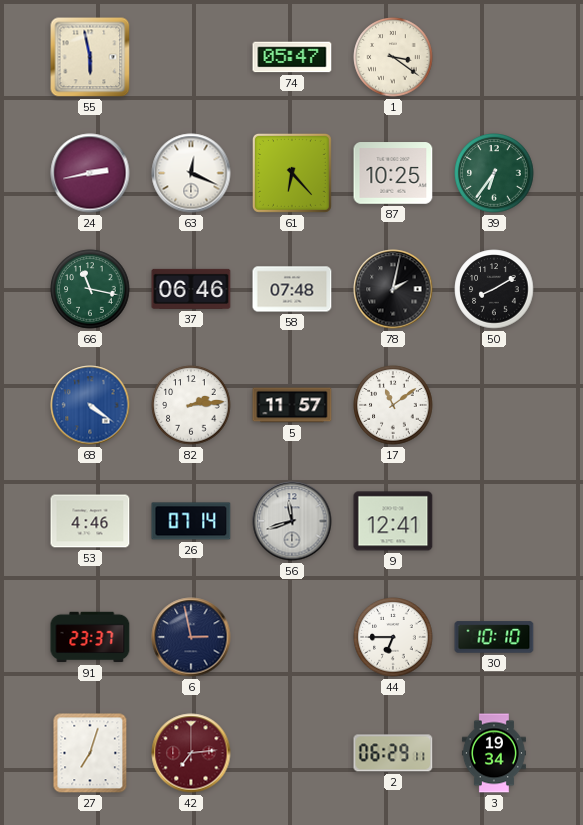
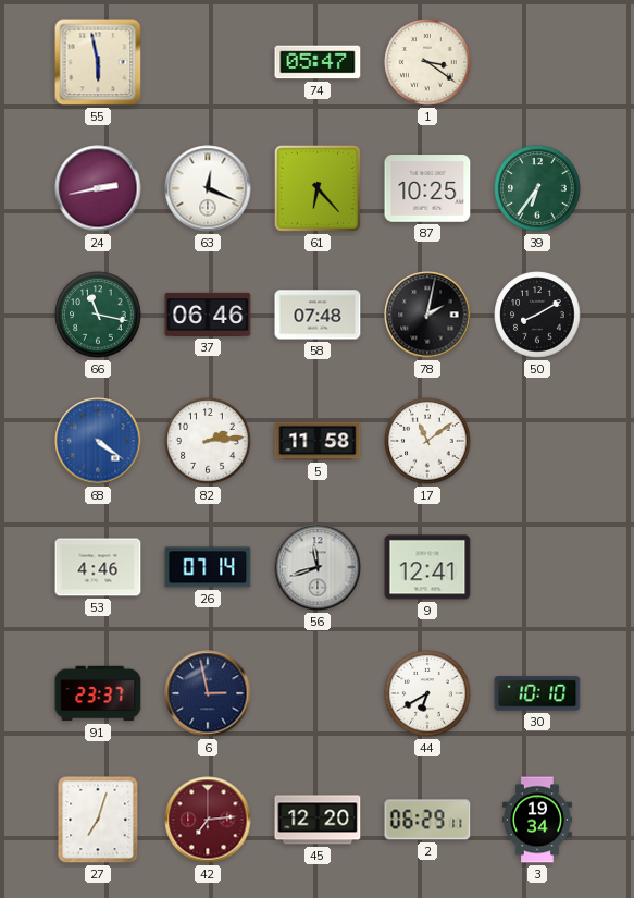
5: 11:57 -> 11:58 (318, 441)
44: 6:45 -> 6:40 (427, 693)
45: none -> 12:20 (318, 820)
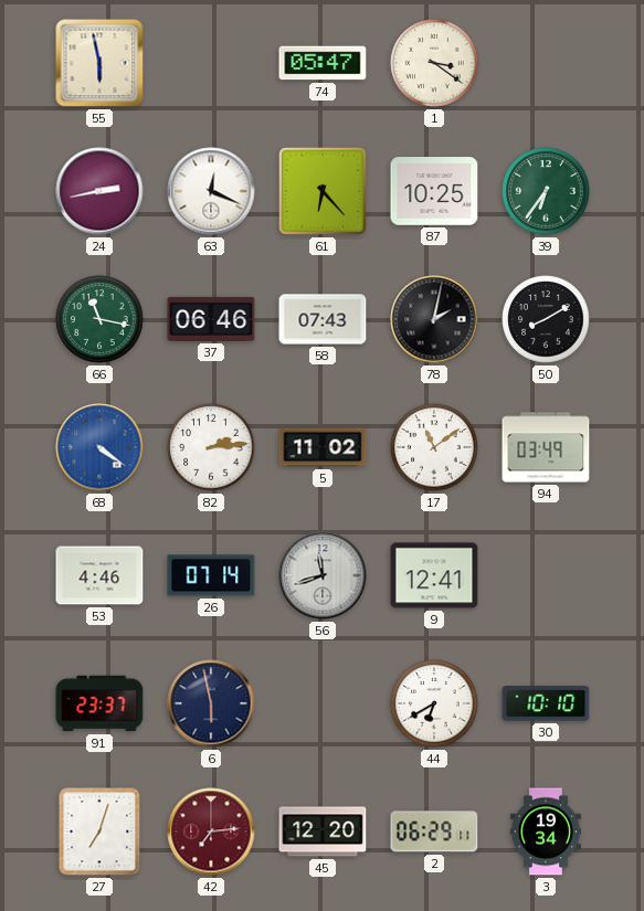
58: 07:48 -> 07:43 (323, 319)
5: 11:58 -> 11:02 (323, 447)
94: none -> 03:49 (546, 447)
6: 2:58 -> 5:58 (211, 703)
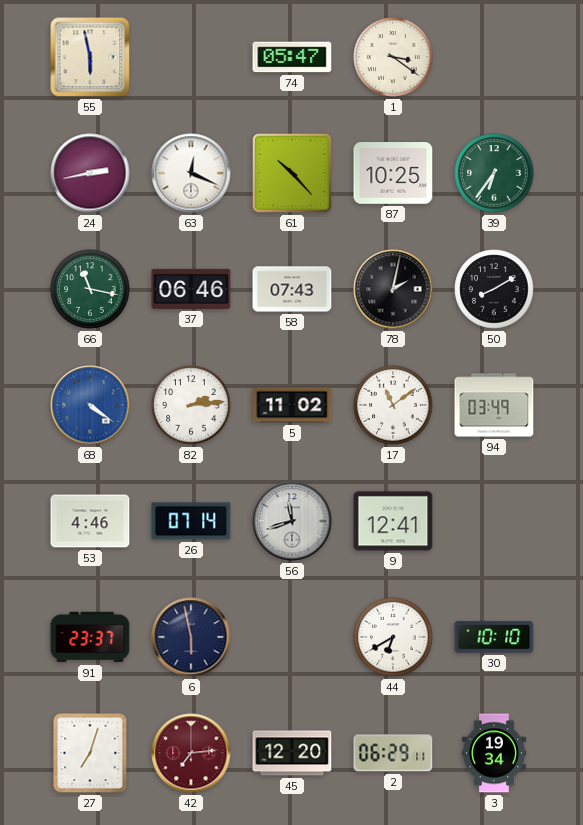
61: 6:23 -> 10:23 (292, 173)
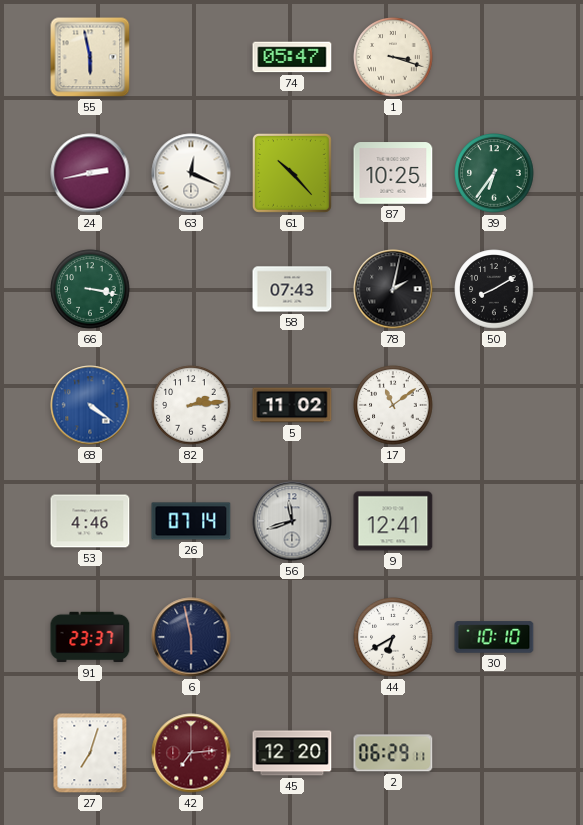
1: 3:21 -> 3:18 (393, 57)
66: 11:17 -> 3:17 (90, 289)
37: 06:46 -> none (191, 289)
94: 03:49 -> none (494, 405)
3: 19:34 -> none (494, 753)
